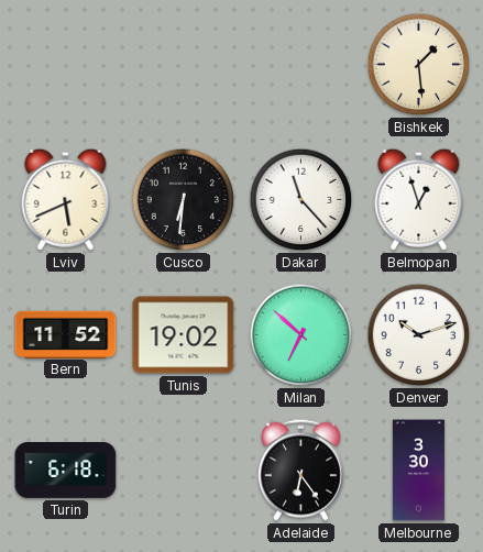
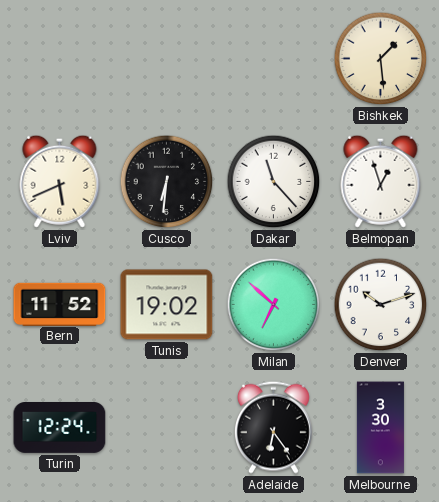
Turin: 6:18 -> 12:24 (60, 428)
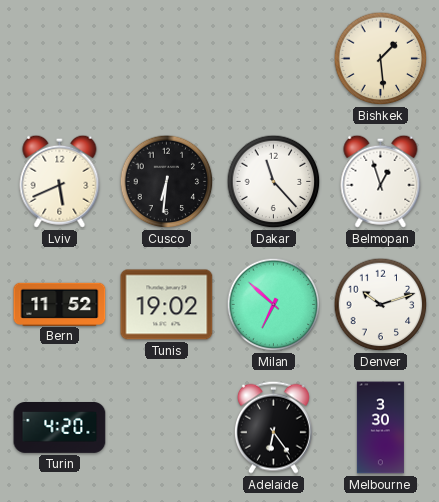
Turin: 12:24 -> 4:20 (60, 428)
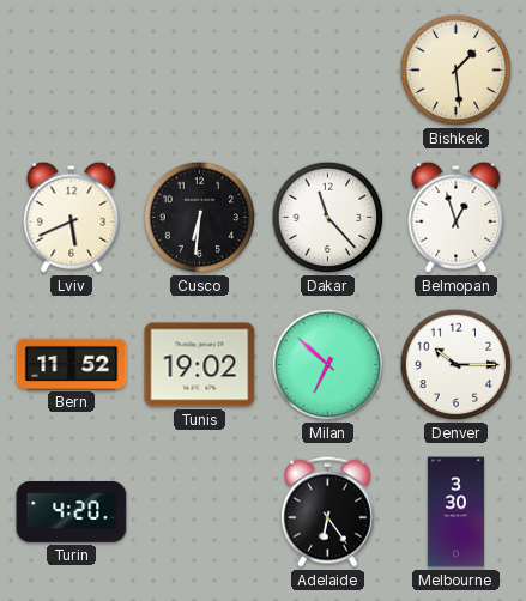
Denver: 10:12 -> 10:15 (457, 365)
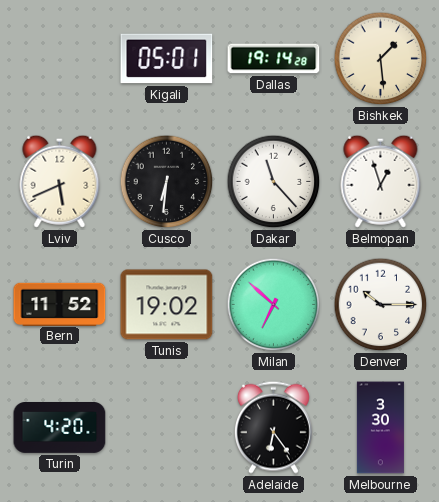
Kigali: none -> 05:01 (167, 59)
Dallas: none -> 19:14 (274, 59)
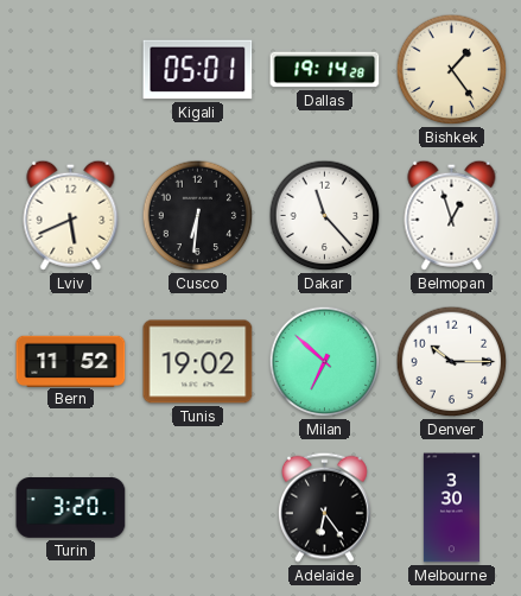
Bishkek: 1:29 -> 1:24 (452, 70)
Turin: 4:20 -> 3:20 (71, 508)
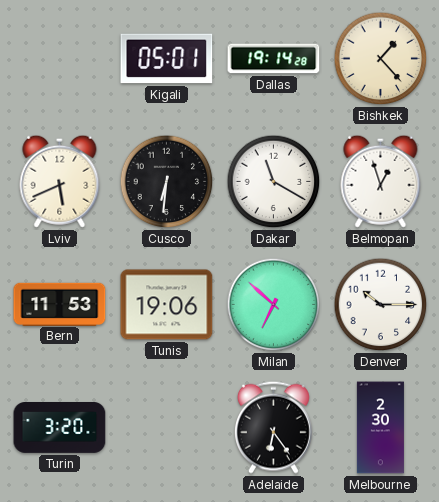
Bishkek: 1:24 -> 1:23 (381, 59)
Dakar: 11:23 -> 11:20 (274, 182)
Bern: 11:52 -> 11:53 (60, 304)
Tunis: 19:02 -> 19:06 (167, 305)
Melbourne: 3:30 -> 2:30 (380, 428)
